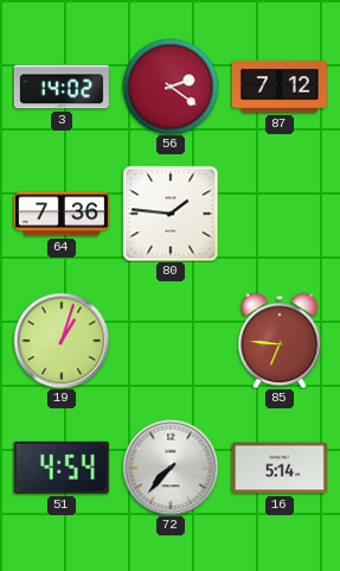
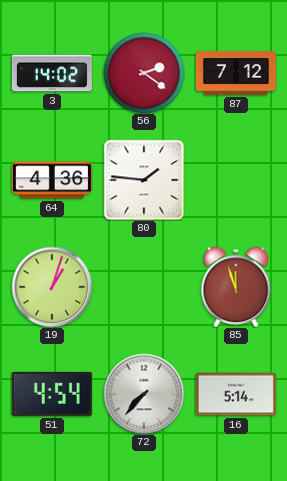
64: 7:36 -> 4:36 (52, 180)
85: 6:46 -> 11:57 (236, 287)
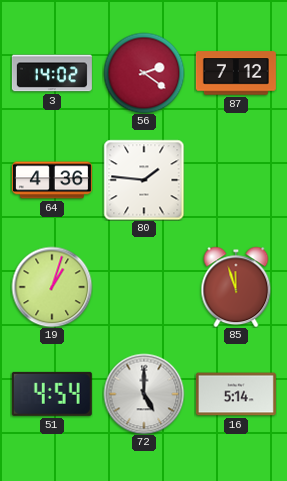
72: 7:37 -> 5:00 (144, 394)
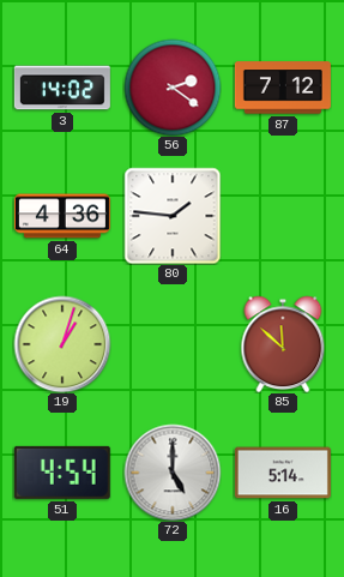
85: 11:57 -> 11:52 (283, 344)
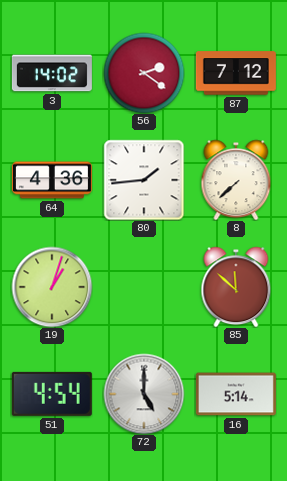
80: 1:46 -> 1:44 (144, 180)
8: none -> 7:38 (236, 180)
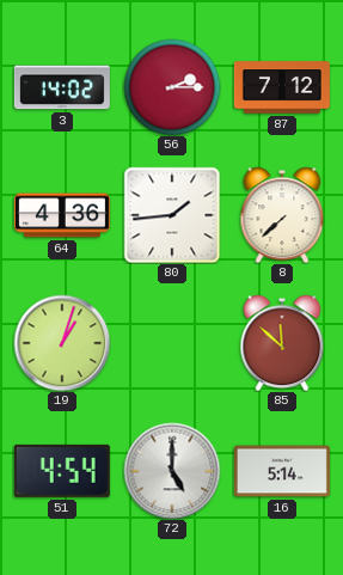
56: 2:21 -> 2:15 (172, 87)
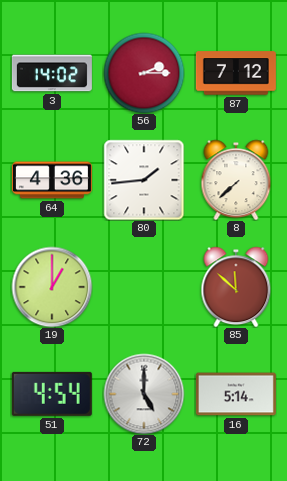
19: 1:03 -> 1:00 (52, 287)
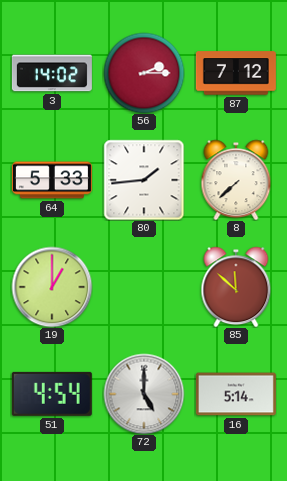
64: 4:36 -> 5:33 (52, 180)
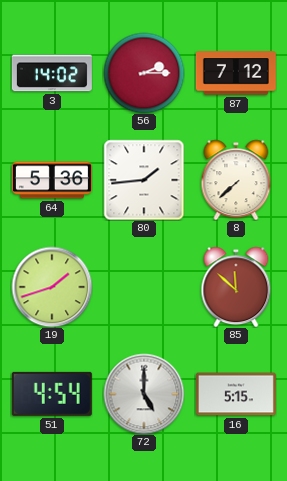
64: 5:33 -> 5:36 (52, 180)
19: 1:00 -> 1:42 (52, 287)
16: 5:14 -> 5:15 (236, 394)
